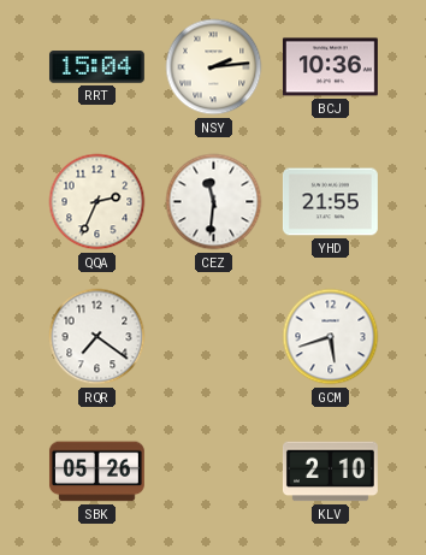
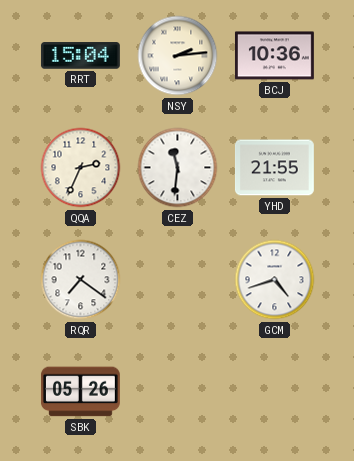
GCM: 5:42 -> 4:42 (275, 280)
KLV: 2:10 -> none (331, 472)
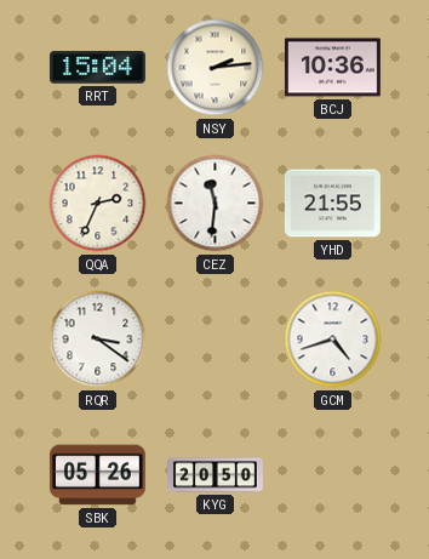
RQR: 7:21 -> 3:21 (98, 340)
KYG: none -> 20:50 (216, 475)
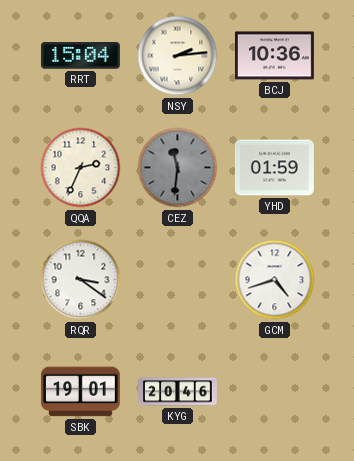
CEZ dial: white -> grey (178, 168)
YHD: 21:55 -> 01:59 (274, 168)
SBK: 05:26 -> 19:01 (80, 392)
KYG: 20:50 -> 20:46 (178, 392)
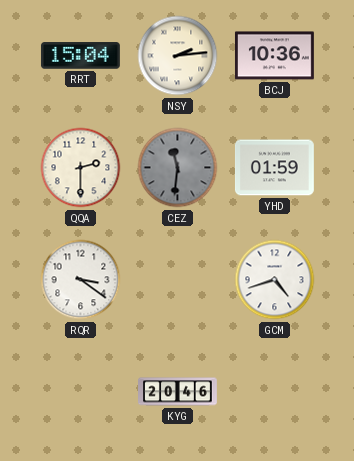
QQA: 2:34 -> 2:30 (81, 168)
SBK: 19:01 -> none (80, 392)
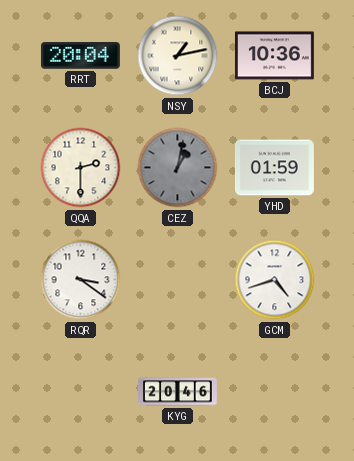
RRT: 15:04 -> 20:04 (80, 56)
NSY: 2:14 -> 1:13 (178, 56)
CEZ: 11:31 -> 1:02 (178, 168)
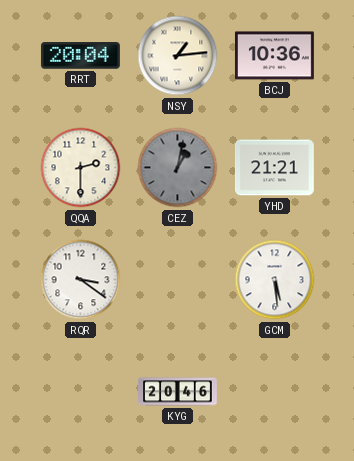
NSY: 1:13 -> 1:14 (178, 56)
YHD: 01:59 -> 21:21 (274, 168)
GCM: 4:42 -> 5:29 (275, 280)
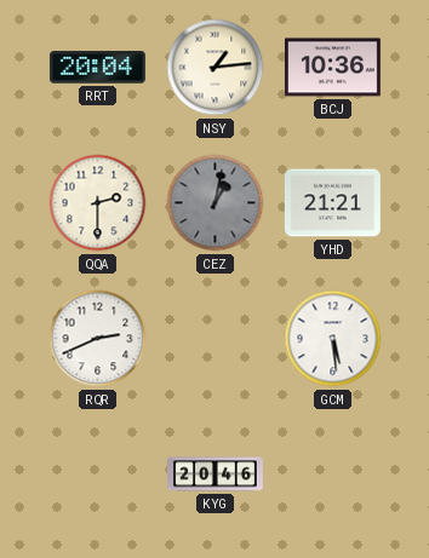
RQR: 3:21 -> 2:41 (98, 339)
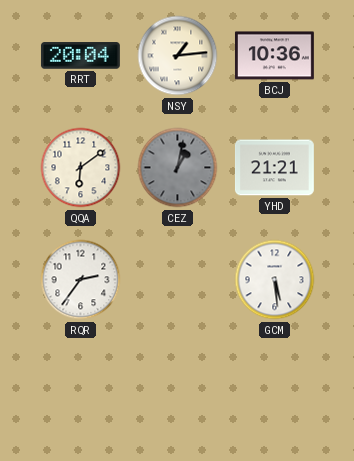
QQA: 2:30 -> 6:09 (81, 168)
RQR: 2:41 -> 2:36 (81, 280)
KYG: 20:46 -> none (216, 474)
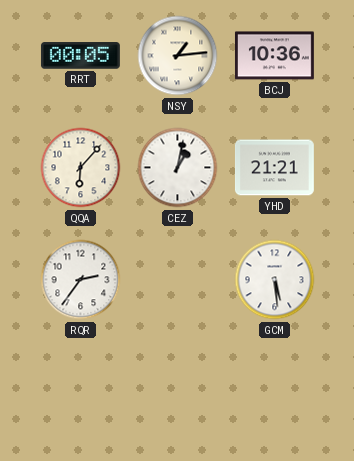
RRT: 20:04 -> 00:05 (80, 56)
QQA: 6:09 -> 6:07 (81, 168)
CEZ dial: grey -> white (178, 168)
